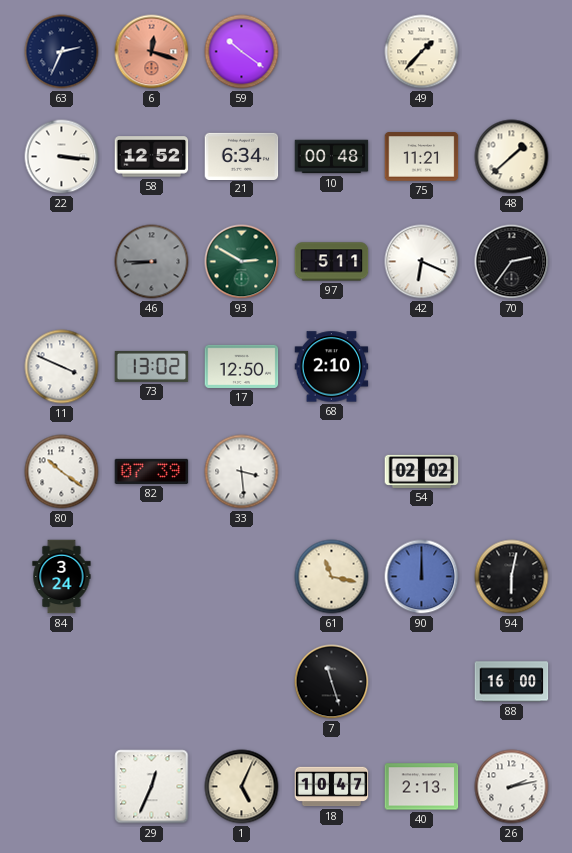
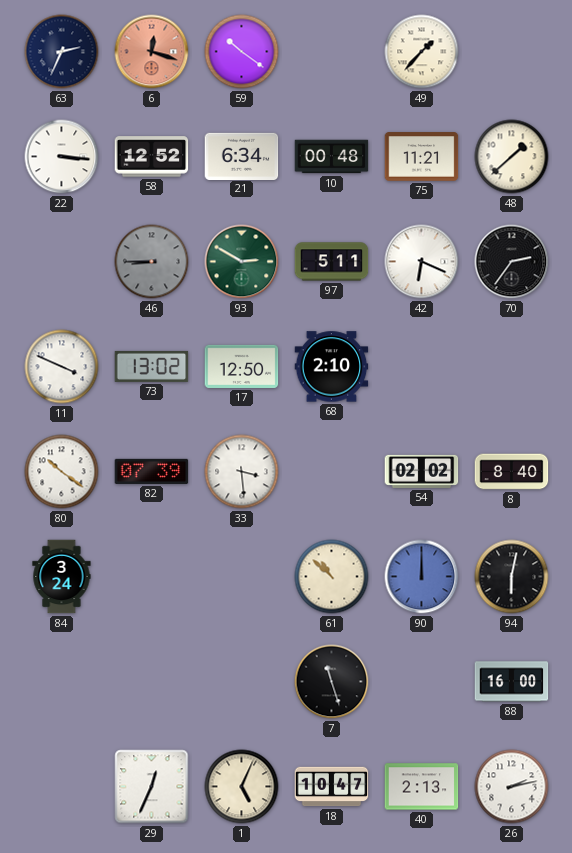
8: none -> 8:40 (512, 472)
61: 11:17 -> 10:52 (332, 577)
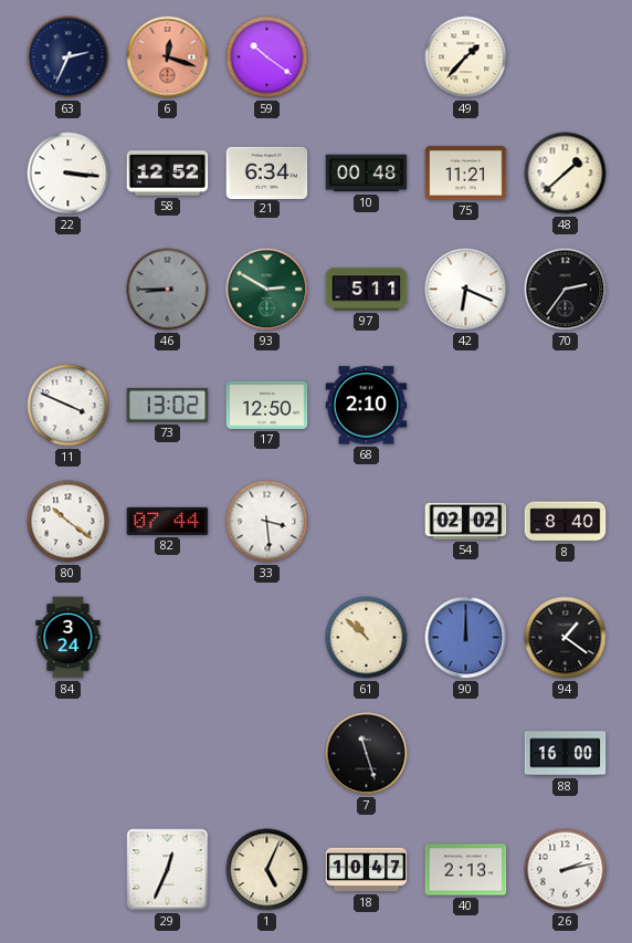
82: 07:39 -> 07:44 (168, 521)
94: 6:02 -> 1:21 (566, 638)
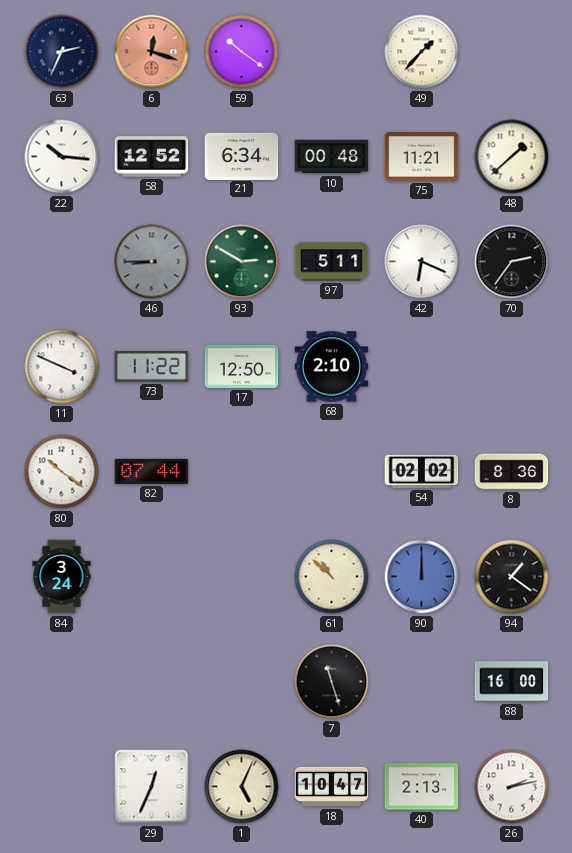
22: 3:16 -> 10:16 (62, 157)
73: 13:02 -> 11:22 (152, 366)
33: 3:29 -> none (267, 522)
8: 8:40 -> 8:36 (512, 472)
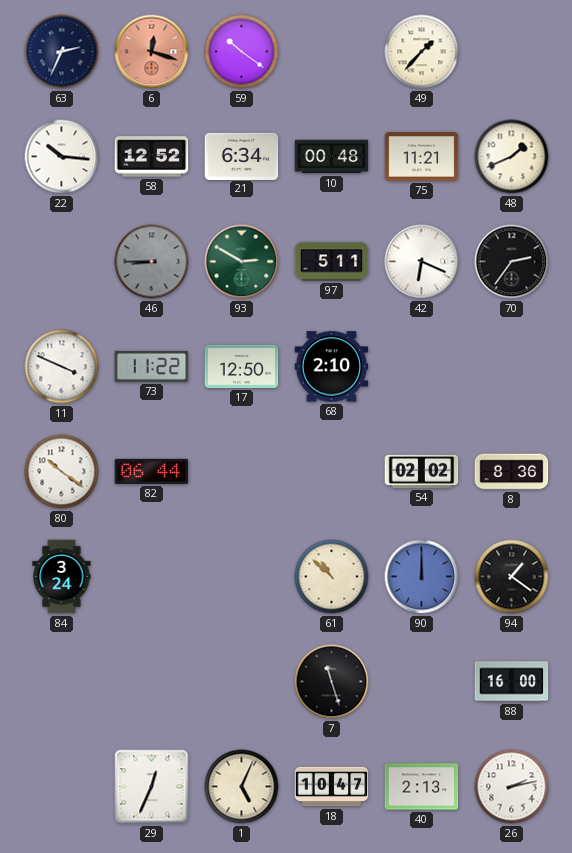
48: 1:38 -> 1:41 (512, 157)
82: 07:44 -> 06:44 (152, 471)
